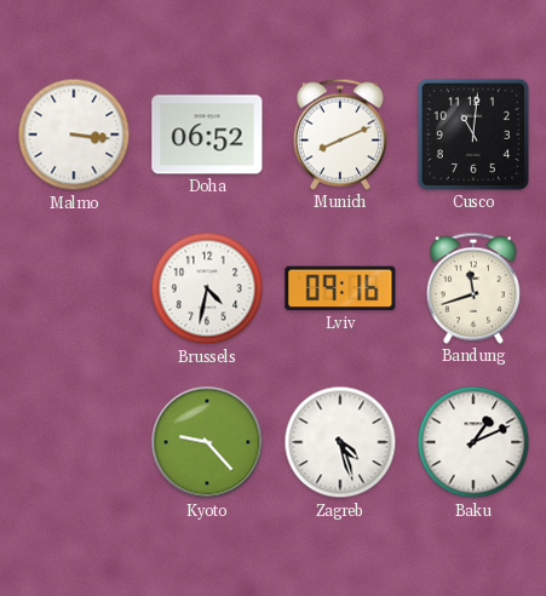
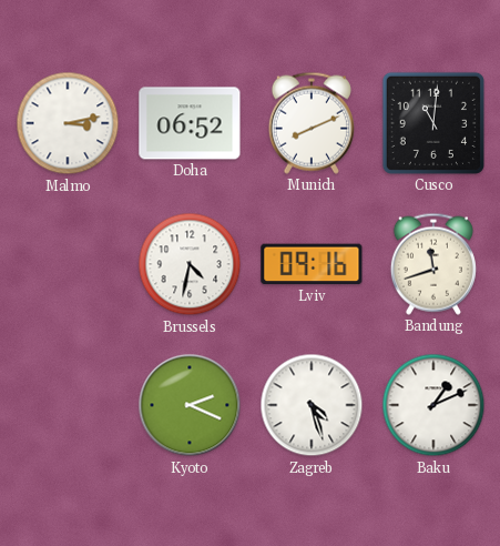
Malmo: 3:16 -> 3:13 (68, 123)
Kyoto: 9:23 -> 2:19 (190, 405)
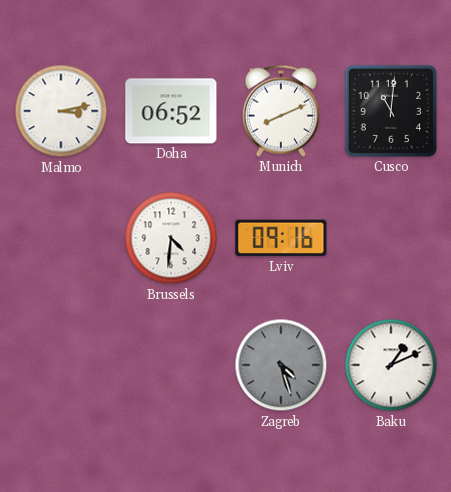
Brussels: 4:32 -> 4:31 (171, 238)
Bandung: 11:42 -> none (433, 264)
Kyoto: 2:19 -> none (190, 405)
Zagreb dial: white -> grey (281, 365)
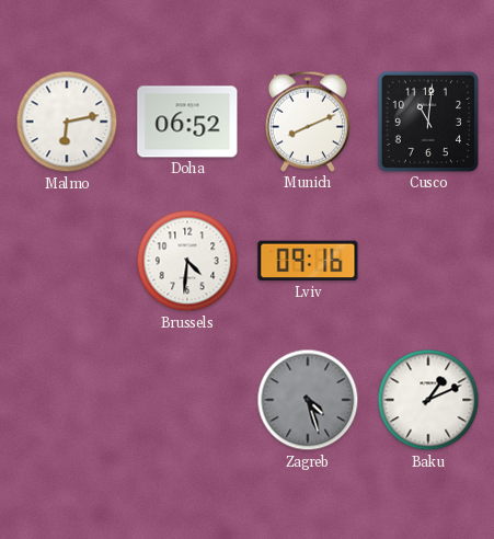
Malmo: 3:13 -> 6:13 (67, 122)
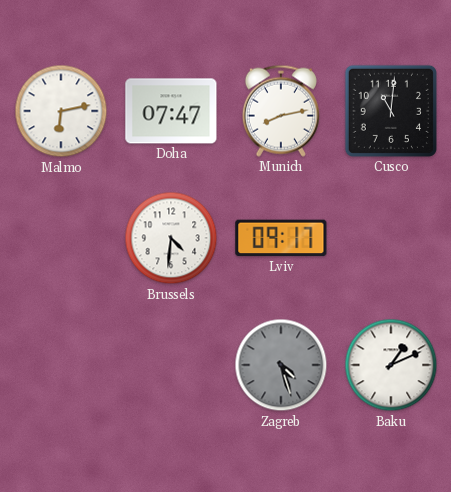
Doha: 06:52 -> 07:47 (171, 111)
Munich: 8:11 -> 8:13 (281, 111)
Lviv: 09:16 -> 09:17 (281, 238)
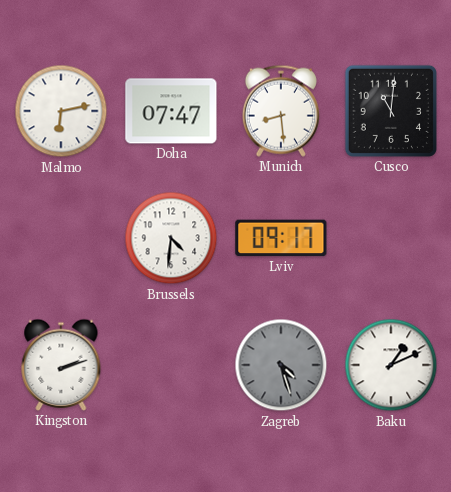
Munich: 8:13 -> 8:29 (281, 111)
Kingston: none -> 2:12 (61, 365)
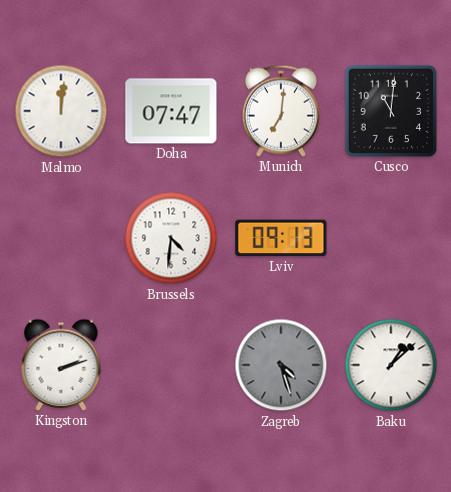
Malmo: 6:13 -> 12:01 (61, 111)
Munich: 8:29 -> 7:01 (281, 111)
Lviv: 09:17 -> 09:13 (281, 238)
Baku: 1:11 -> 1:08 (391, 365)
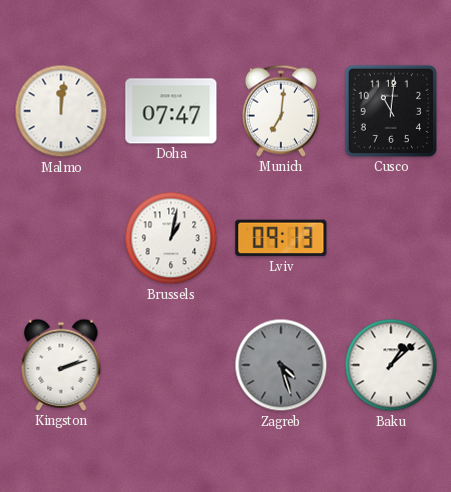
Brussels: 4:31 -> 1:02 (171, 238)
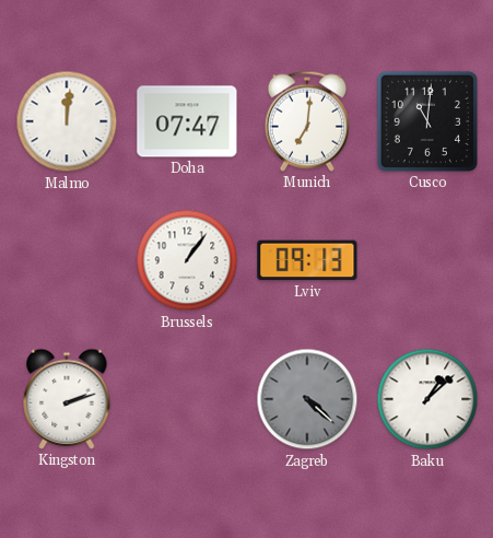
Brussels: 1:02 -> 1:06 (187, 260)
Zagreb: 4:27 -> 4:22 (307, 399)
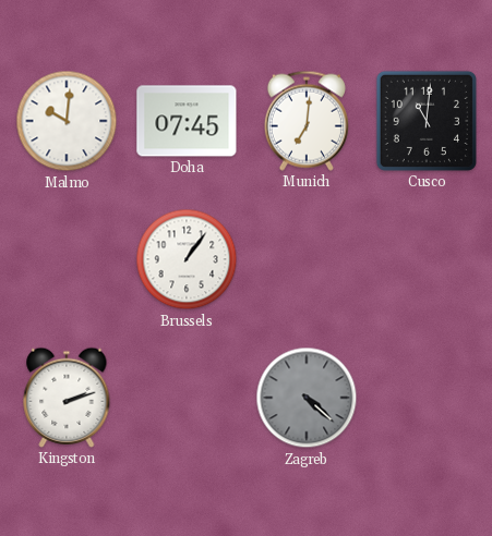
Malmo: 12:01 -> 10:01 (67, 121)
Doha: 07:47 -> 07:45 (187, 121)
Lviv: 09:13 -> none (307, 260)
Baku: 1:08 -> none (427, 399)
